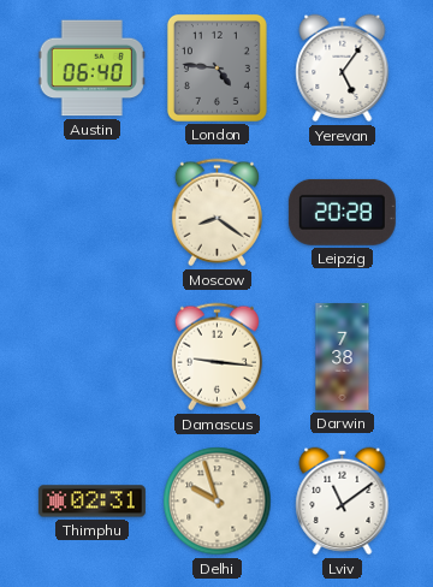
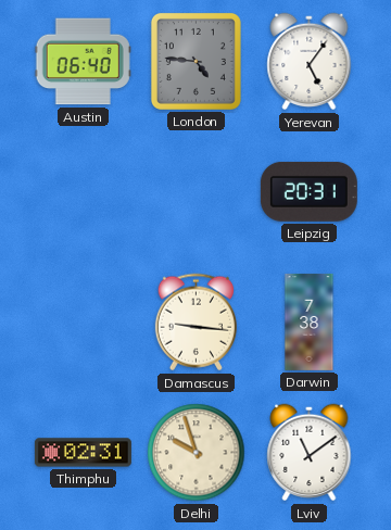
Moscow: 8:21 -> none (216, 213)
Leipzig: 20:28 -> 20:31 (308, 191)
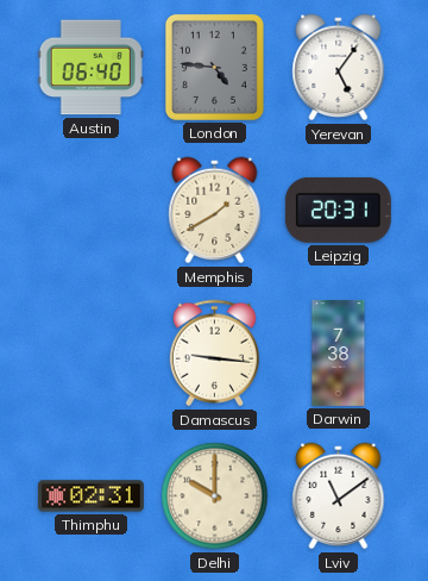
Memphis: none -> 1:40 (215, 211)
Delhi: 9:57 -> 10:00 (215, 496)
